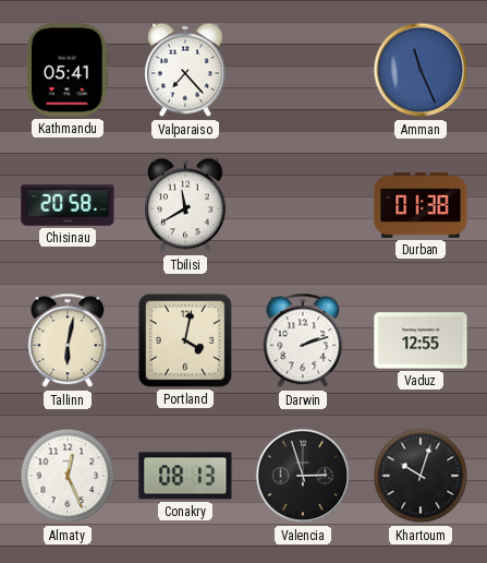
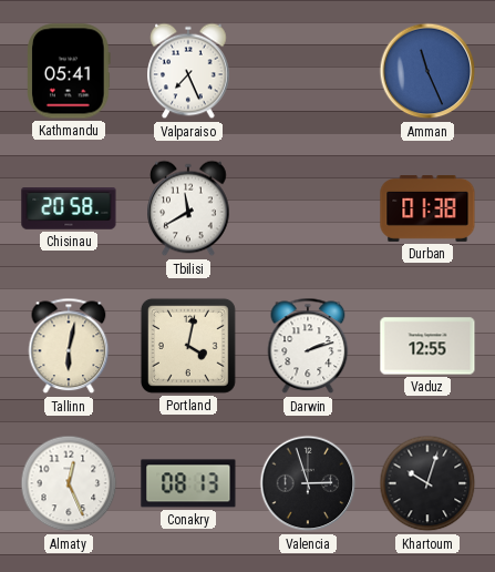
Valparaiso: 7:23 -> 7:26 (188, 71)
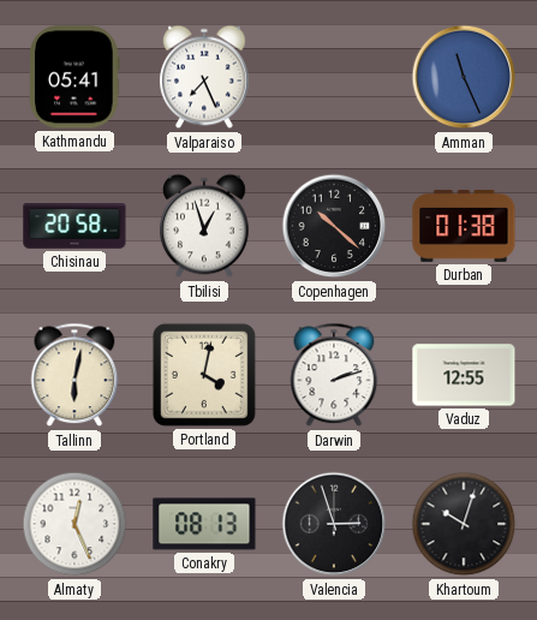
Tbilisi: 11:40 -> 12:57 (204, 226)
Copenhagen: none -> 10:22 (334, 226)
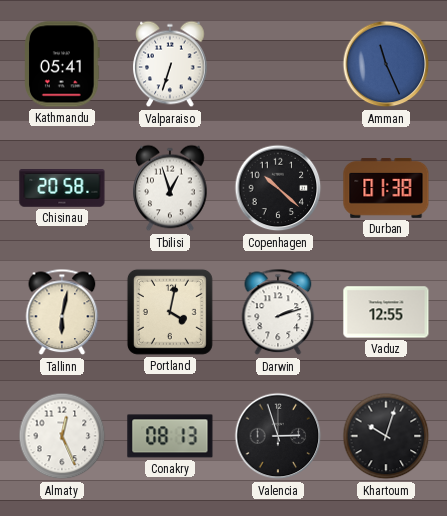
Valparaiso: 7:26 -> 6:33 (170, 64)
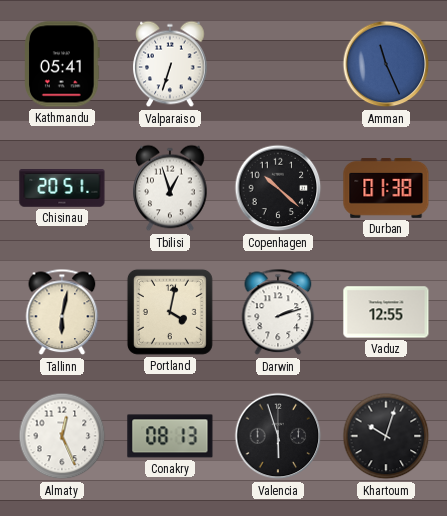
Chisinau: 20:58 -> 20:51 (62, 189)
Valencia: 2:57 -> 5:57 (278, 436)
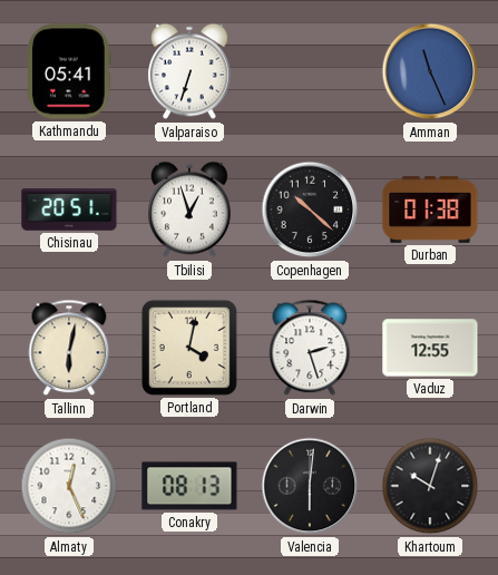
Darwin: 2:12 -> 2:27 (310, 348)
Valencia: 5:57 -> 6:01 (310, 486)
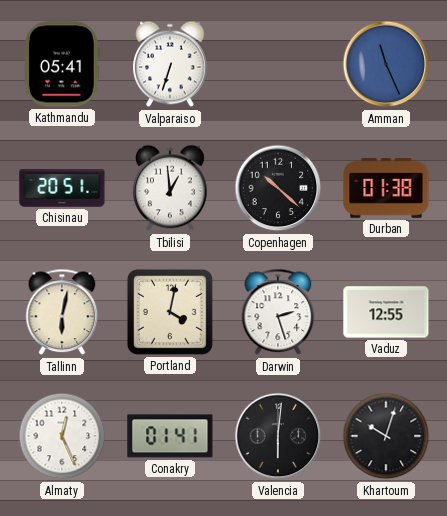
Tbilisi: 12:57 -> 12:59 (170, 188)
Conakry: 08:13 -> 01:41 (170, 436)
